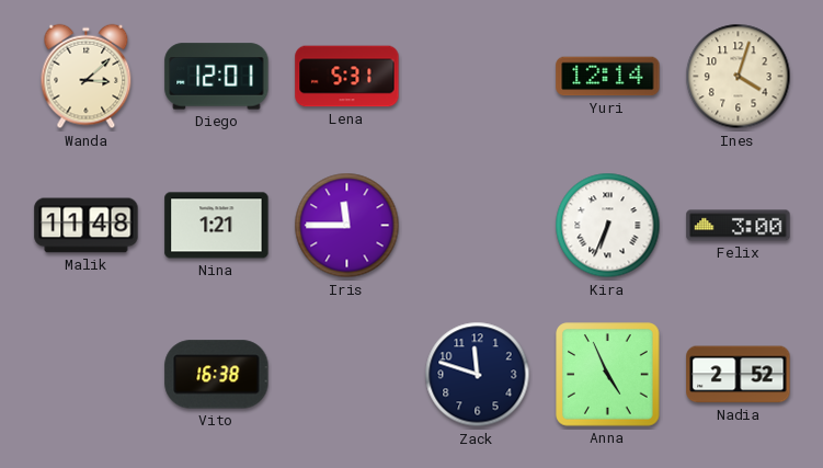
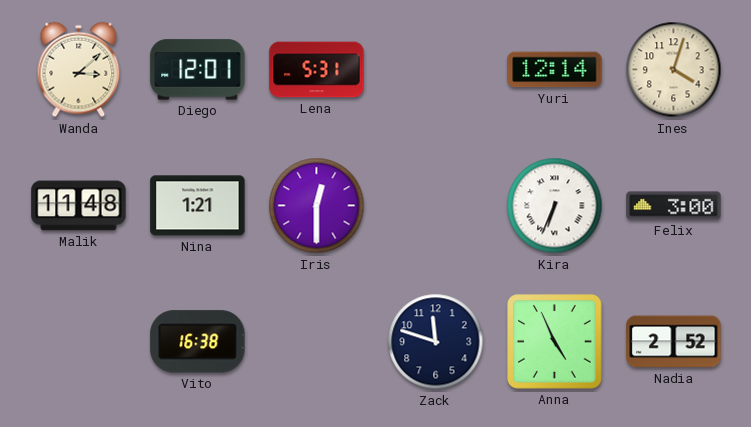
Iris: 11:45 -> 12:30 (317, 206)
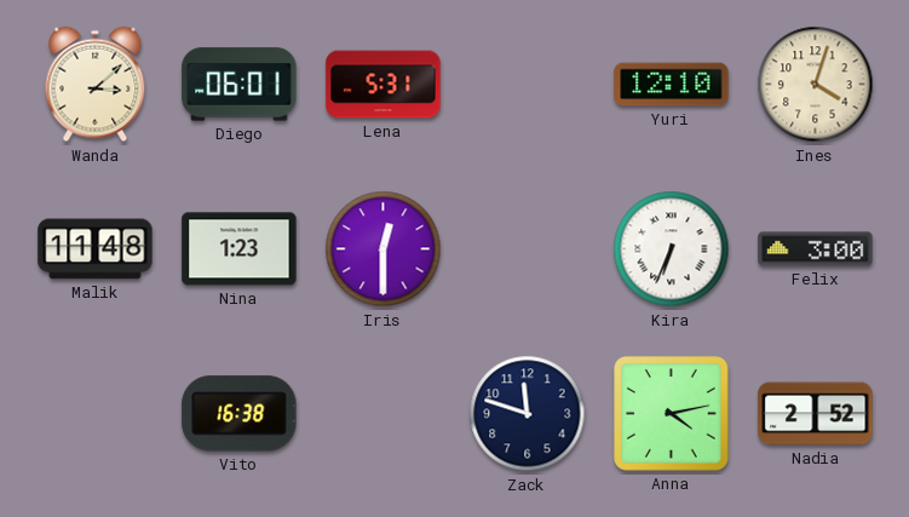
Diego: 12:01 -> 06:01 (240, 85)
Yuri: 12:14 -> 12:10 (672, 85)
Nina: 1:21 -> 1:23 (240, 249)
Anna: 4:56 -> 4:13 (672, 414)
